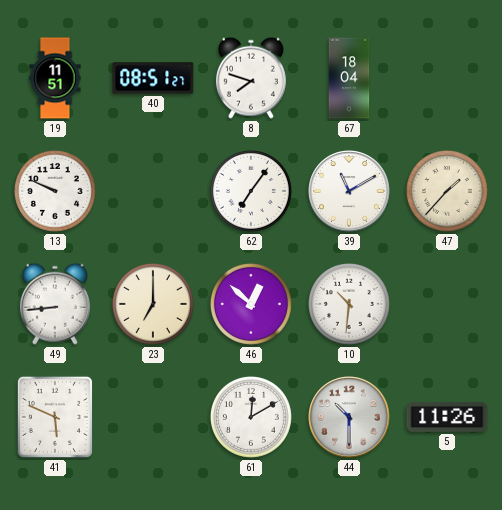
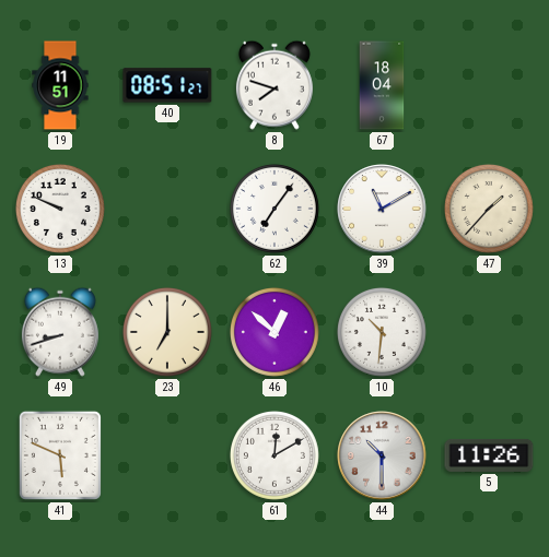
49: 8:44 -> 8:42 (60, 332)
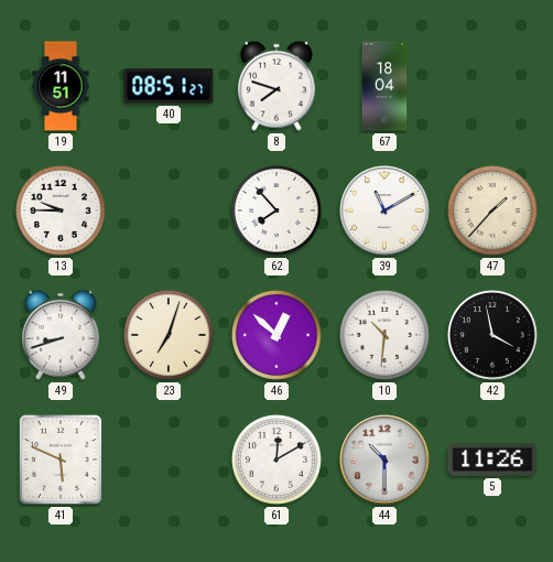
13: 9:49 -> 9:45 (61, 210)
62: 7:06 -> 7:53 (276, 210)
23: 7:00 -> 7:03 (169, 335)
42: none -> 3:58 (492, 335)
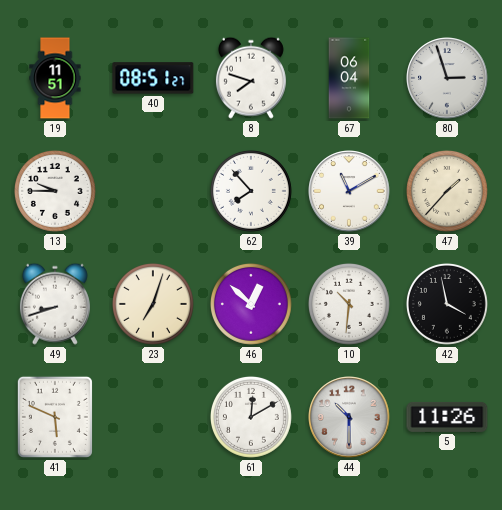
67: 18:04 -> 06:04 (349, 78)
80: none -> 2:57 (447, 78)
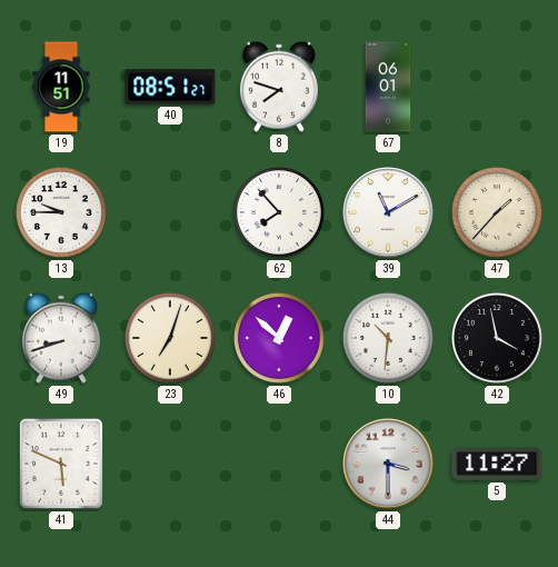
67: 06:04 -> 06:01 (388, 87)
80: 2:57 -> none (447, 78)
61: 12:10 -> none (251, 417)
44: 10:30 -> 3:30 (388, 464)
5: 11:26 -> 11:27 (497, 464)
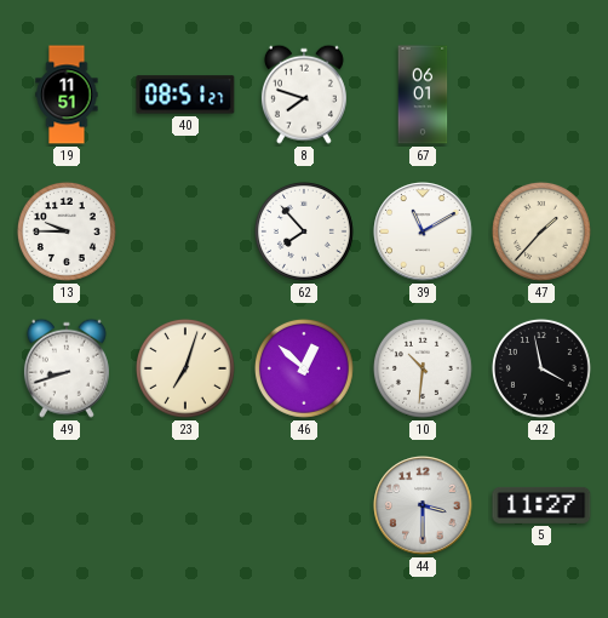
41: 5:49 -> none (61, 464)
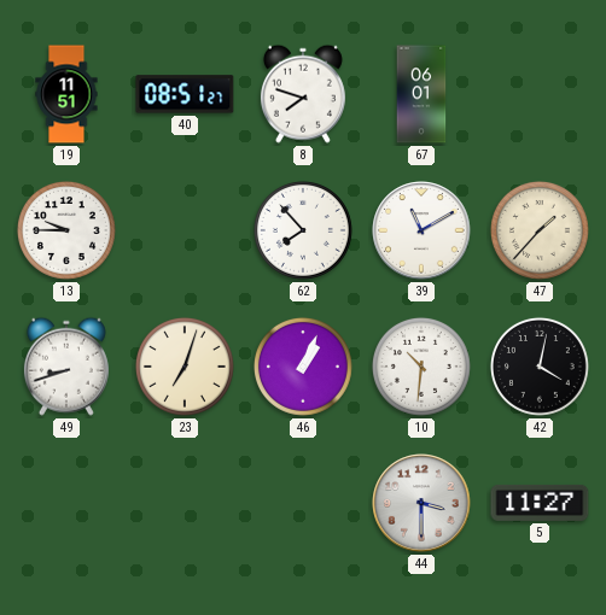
46: 12:52 -> 1:04 (303, 367)
42: 3:58 -> 4:02 (540, 367)
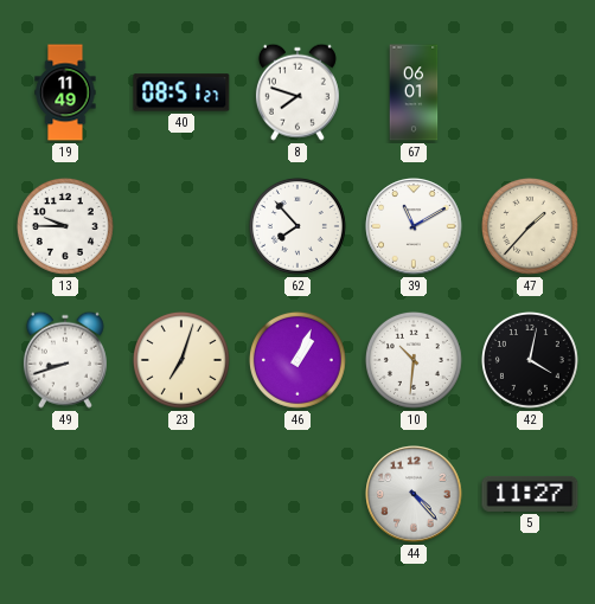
19: 11:51 -> 11:49 (65, 92)
44: 3:30 -> 4:23 (414, 494)
